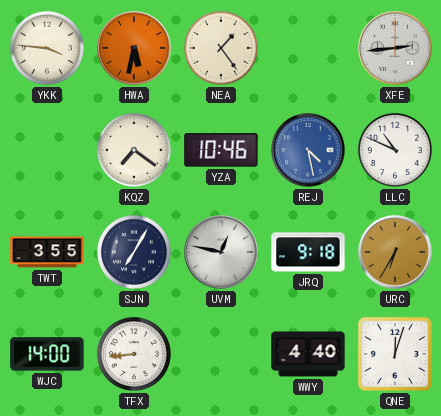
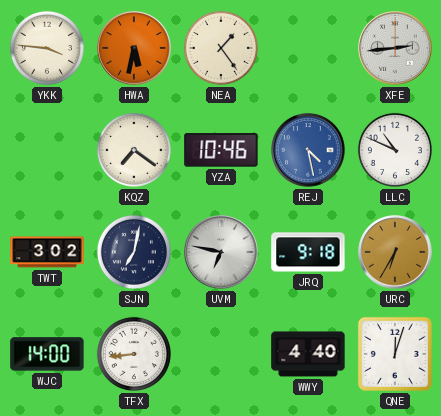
TWT: 3:55 -> 3:02 (47, 252)
SJN: 7:05 -> 7:02 (134, 252)
UVM: 12:47 -> 6:47 (221, 252)
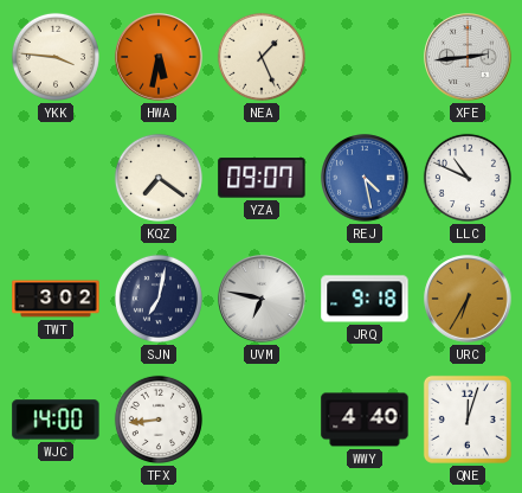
NEA: 1:24 -> 1:26 (262, 57)
YZA: 10:46 -> 09:07 (262, 178)
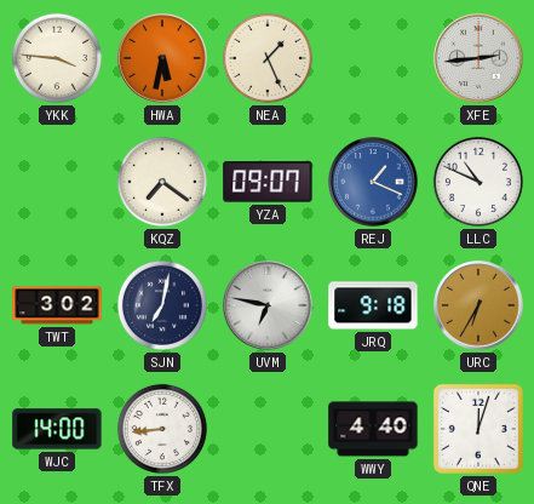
REJ: 4:28 -> 1:19 (373, 182)
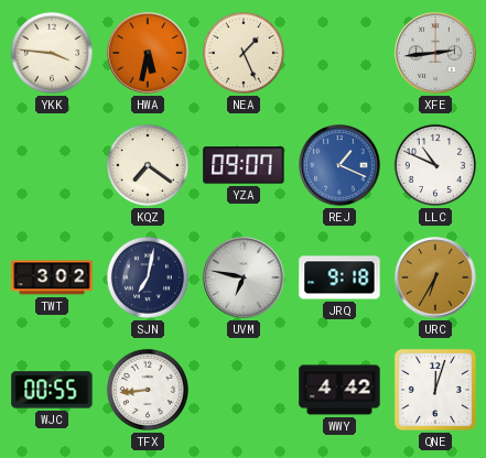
WJC: 14:00 -> 00:55 (52, 390)
WWY: 4:40 -> 4:42 (339, 390)
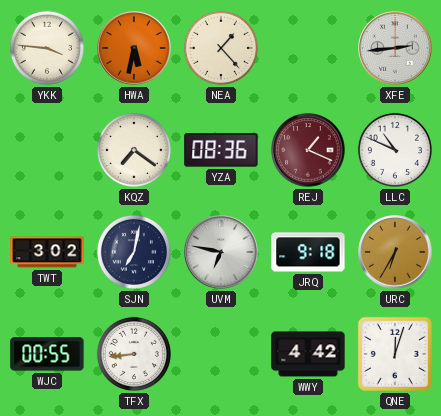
NEA: 1:26 -> 1:23 (221, 48)
YZA: 09:07 -> 08:36 (221, 150)
REJ dial: blue -> burgundy (308, 150)
